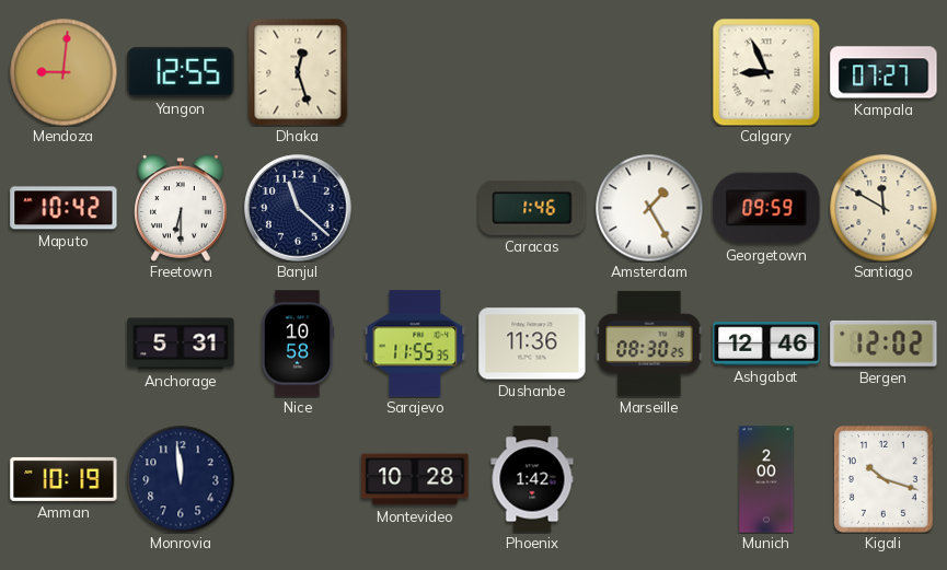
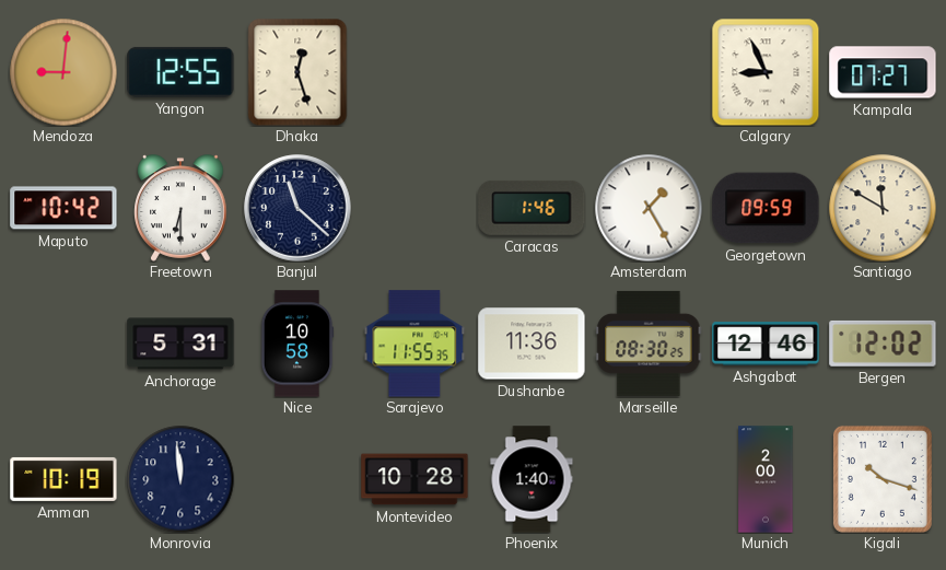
Phoenix: 1:42 -> 1:40 (532, 479)
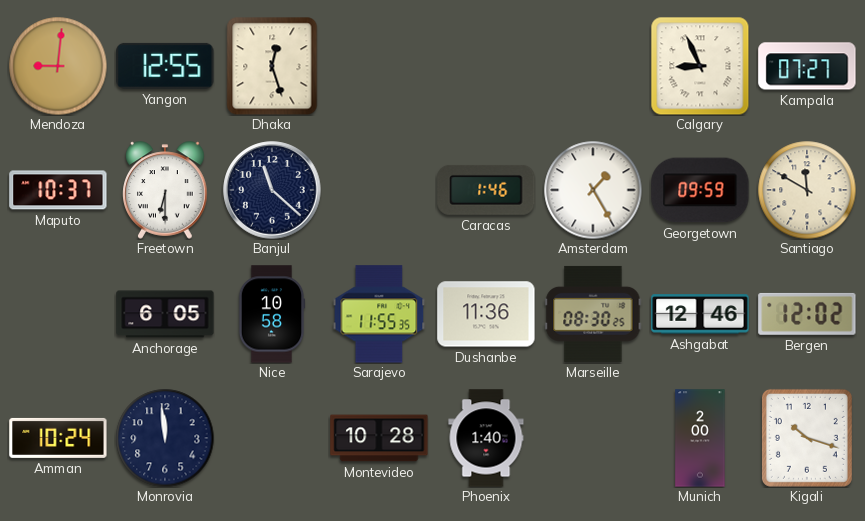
Maputo: 10:42 -> 10:37 (58, 190)
Anchorage: 5:31 -> 6:05 (165, 314)
Amman: 10:19 -> 10:24 (58, 438)
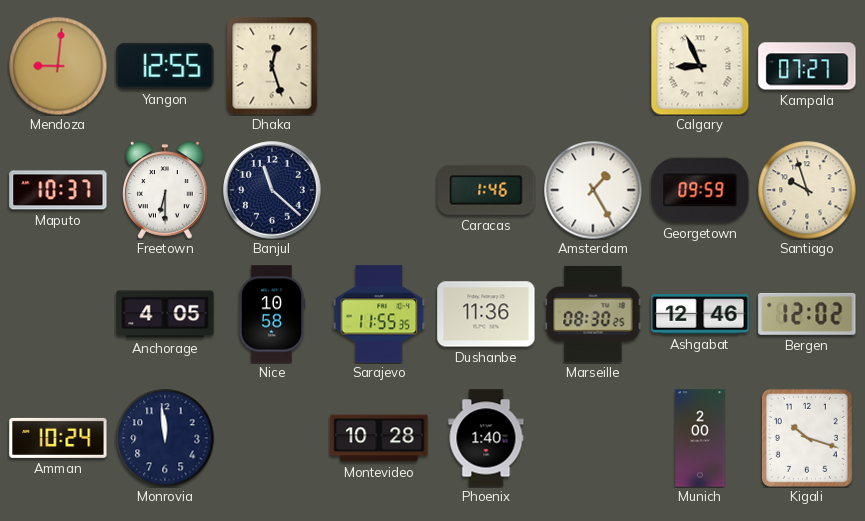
Santiago: 11:50 -> 9:57 (807, 190)
Anchorage: 6:05 -> 4:05 (165, 314)
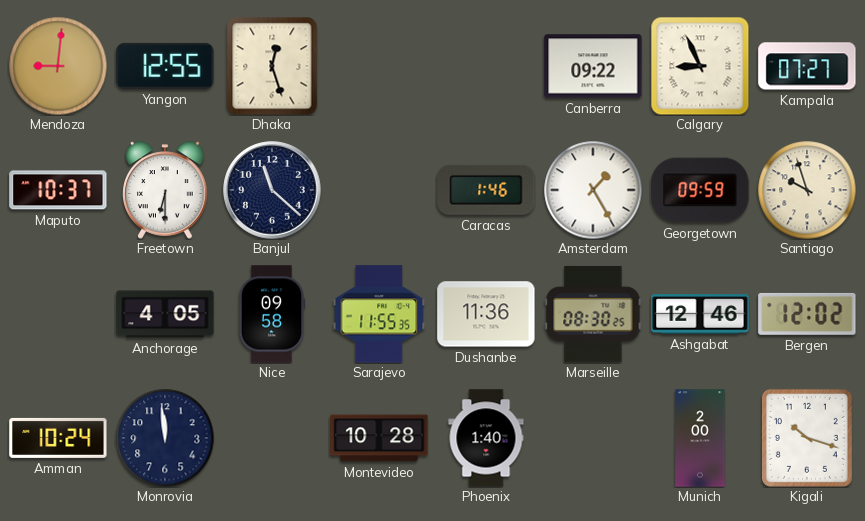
Canberra: none -> 09:22 (593, 66)
Nice: 10:58 -> 09:58 (272, 314)
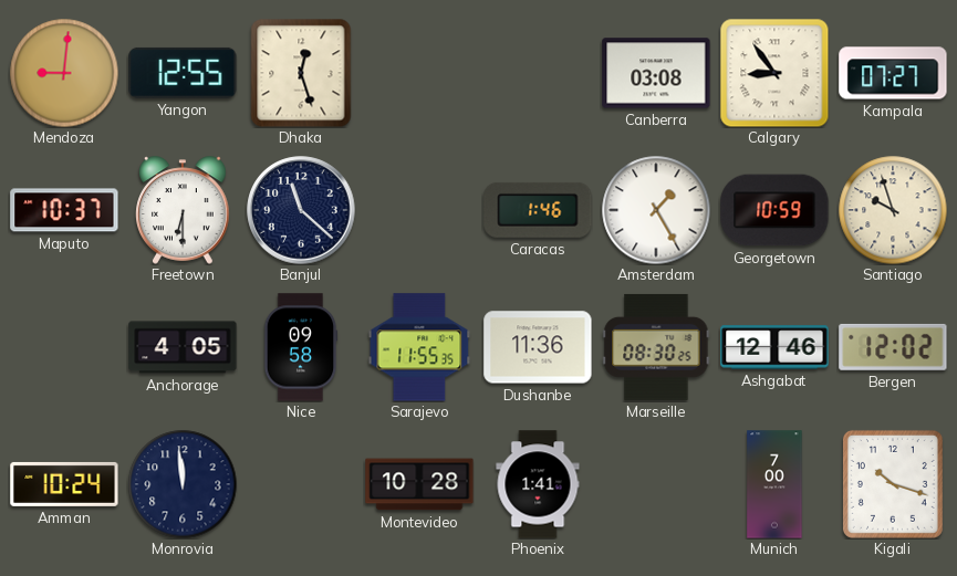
Canberra: 09:22 -> 03:08 (656, 73)
Calgary: 8:56 -> 8:54 (774, 73)
Georgetown: 09:59 -> 10:59 (774, 210)
Phoenix: 1:40 -> 1:41 (538, 484)
Munich: 2:00 -> 7:00 (774, 484)
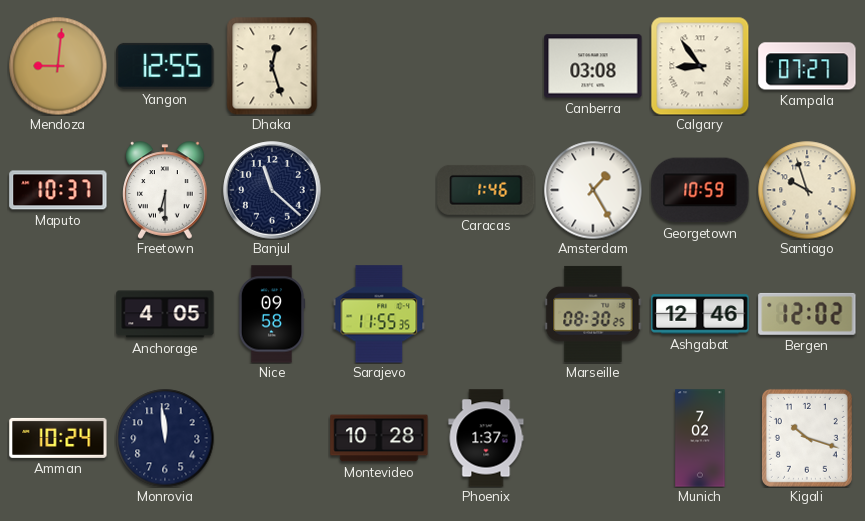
Dushanbe: 11:36 -> none (538, 347)
Phoenix: 1:41 -> 1:37 (486, 438)
Munich: 7:00 -> 7:02 (700, 438)
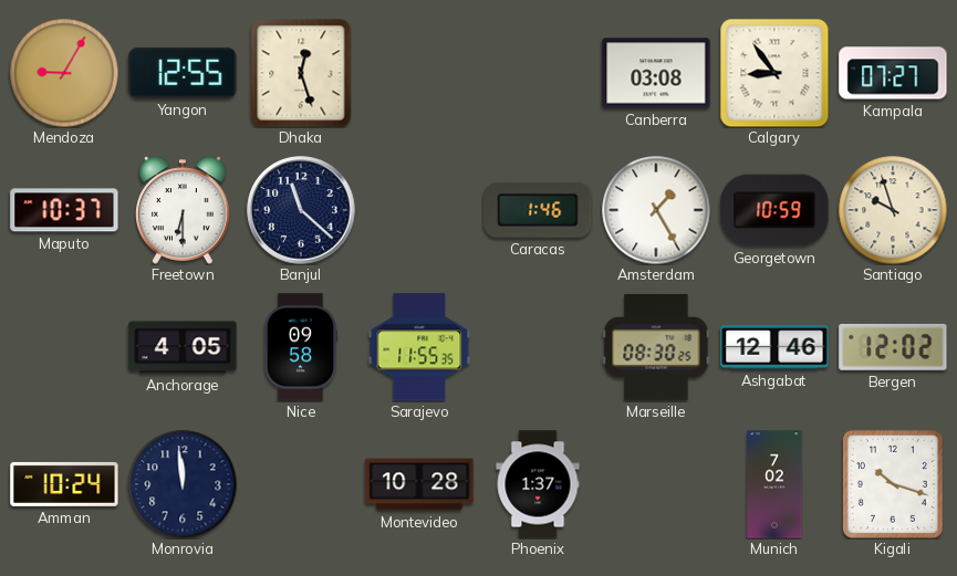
Mendoza: 9:01 -> 9:05 (64, 73)
